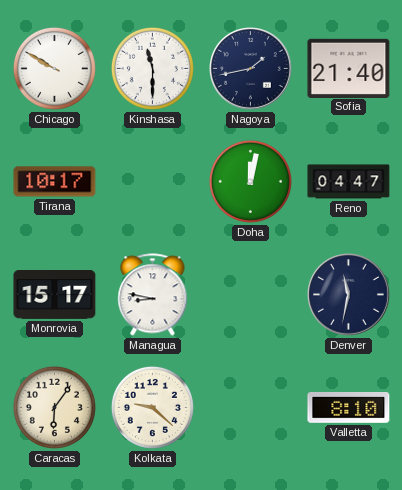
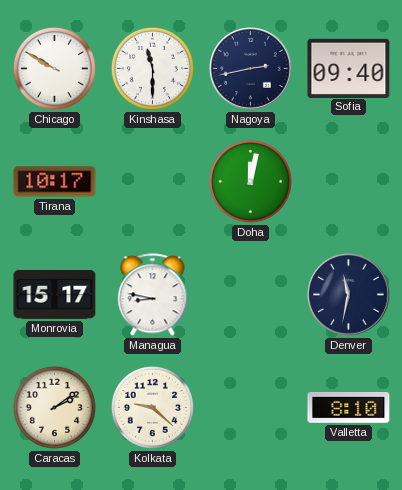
Nagoya: 1:43 -> 2:43 (251, 69)
Sofia: 21:40 -> 09:40 (349, 68)
Reno: 04:47 -> none (349, 182)
Caracas: 6:06 -> 2:09 (54, 407)
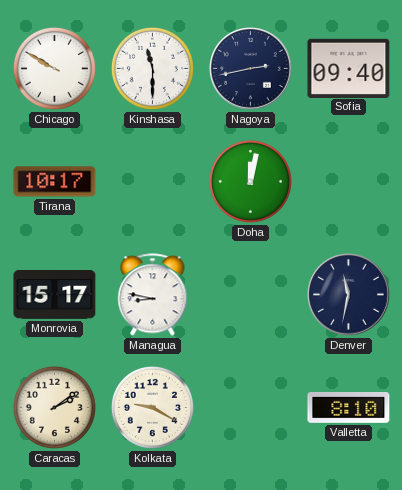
Kolkata: 9:22 -> 9:20 (152, 407)
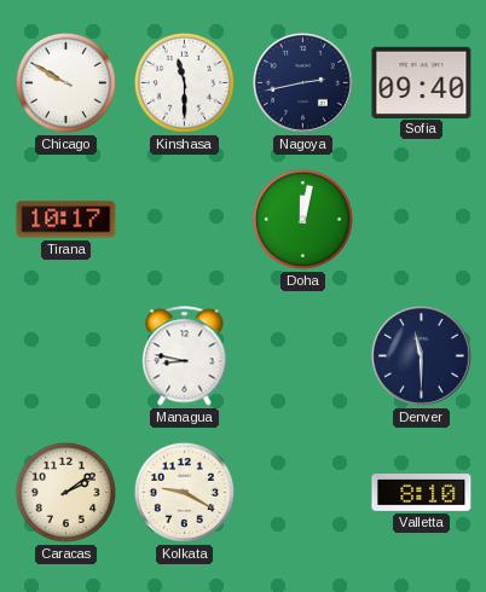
Monrovia: 15:17 -> none (55, 295)
Denver: 11:32 -> 11:30 (422, 356)
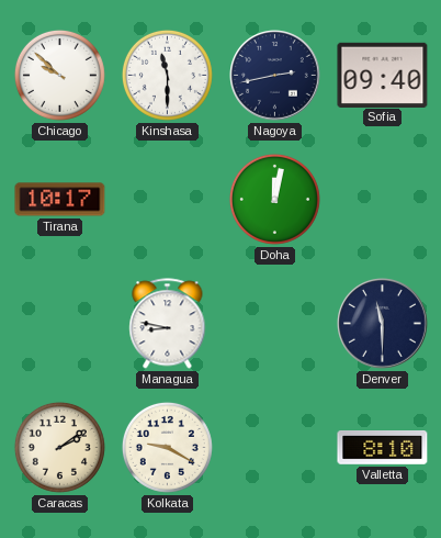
Chicago: 9:50 -> 9:52 (59, 75)
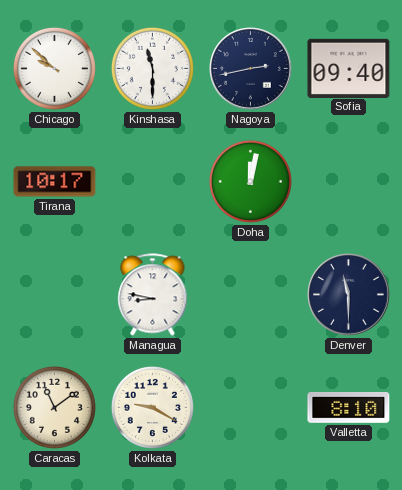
Caracas: 2:09 -> 11:09 (54, 407)
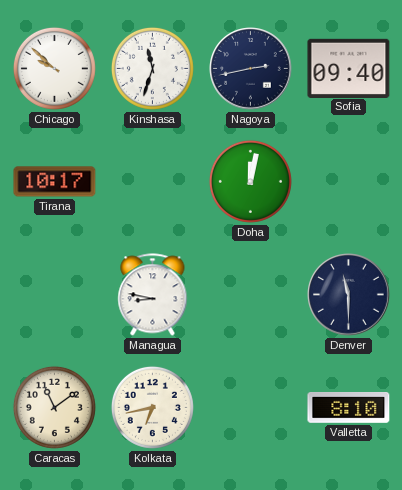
Kinshasa: 11:30 -> 11:33 (152, 68)
Kolkata: 9:20 -> 6:43 (152, 407)
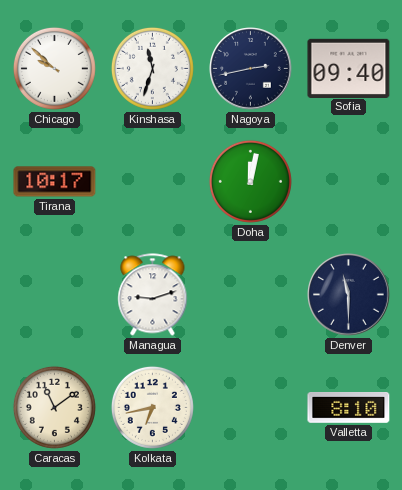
Managua: 8:47 -> 9:12 (153, 295)
